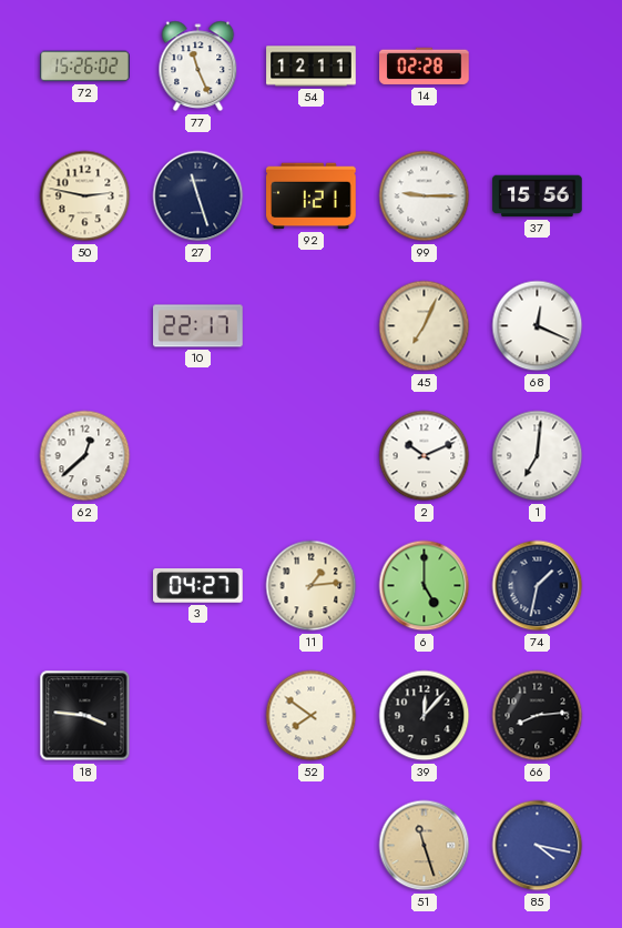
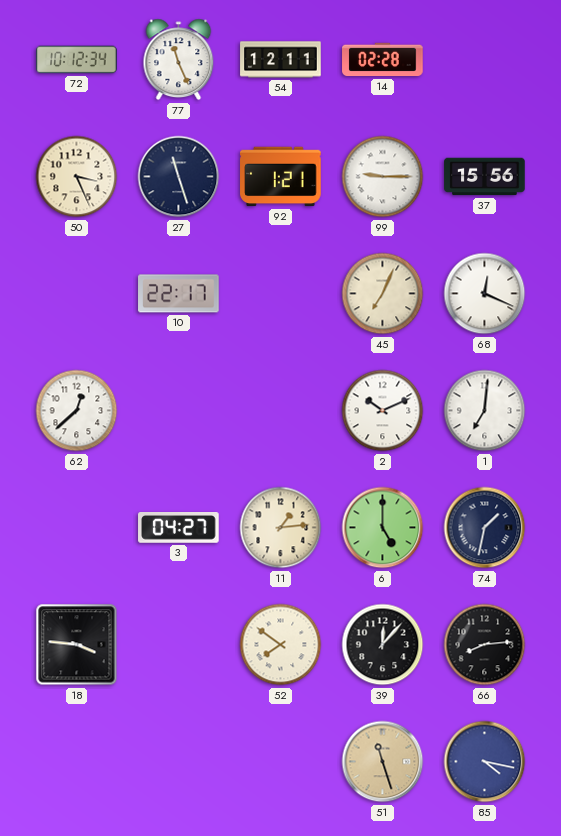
72: 15:26 -> 10:12 (77, 60)
50: 2:47 -> 3:26 (77, 177)
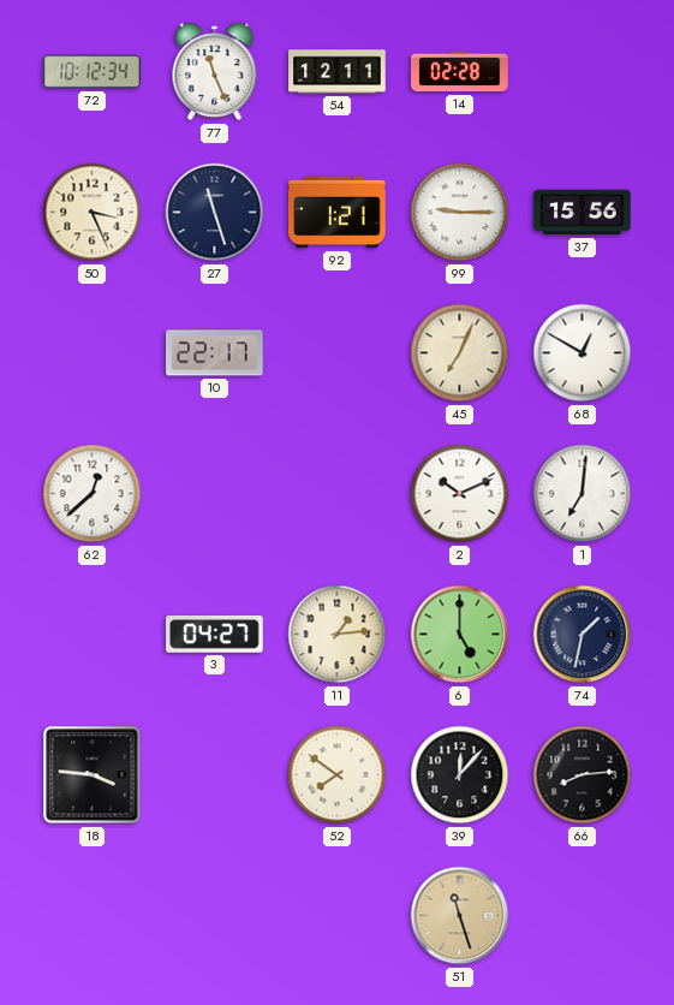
68: 12:19 -> 12:50 (583, 353)
85: 4:17 -> none (485, 762)
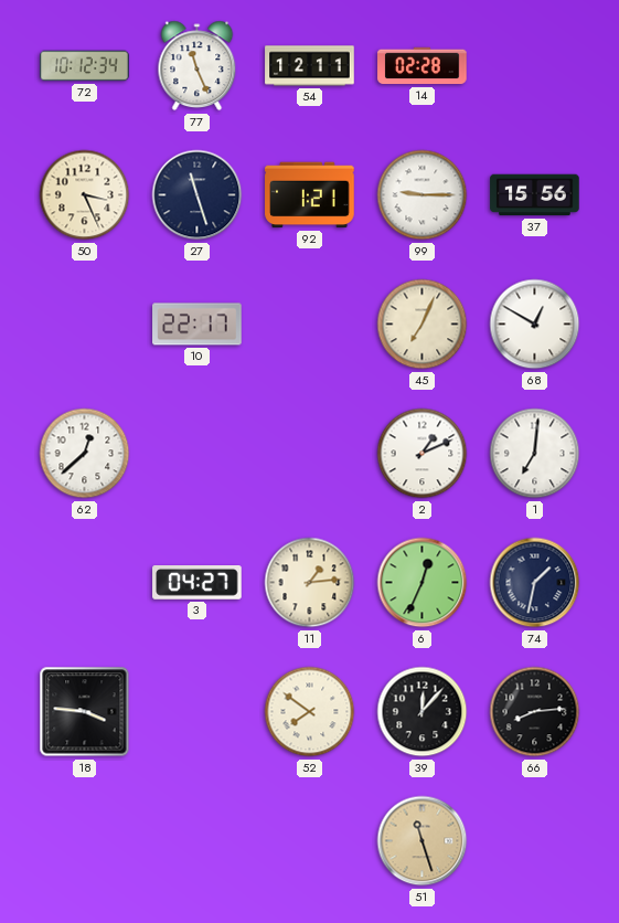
2: 10:11 -> 1:11 (423, 454)
6: 5:00 -> 12:34 (423, 583)
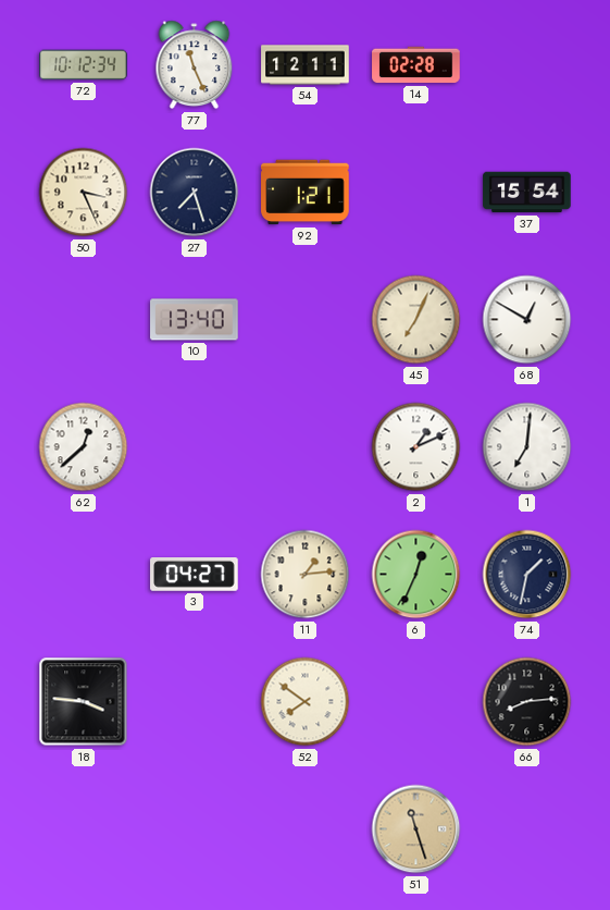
27: 11:27 -> 7:27 (195, 193)
99: 9:15 -> none (423, 195)
37: 15:56 -> 15:54 (527, 193)
10: 22:17 -> 13:40 (195, 320)
39: 12:07 -> none (423, 712)
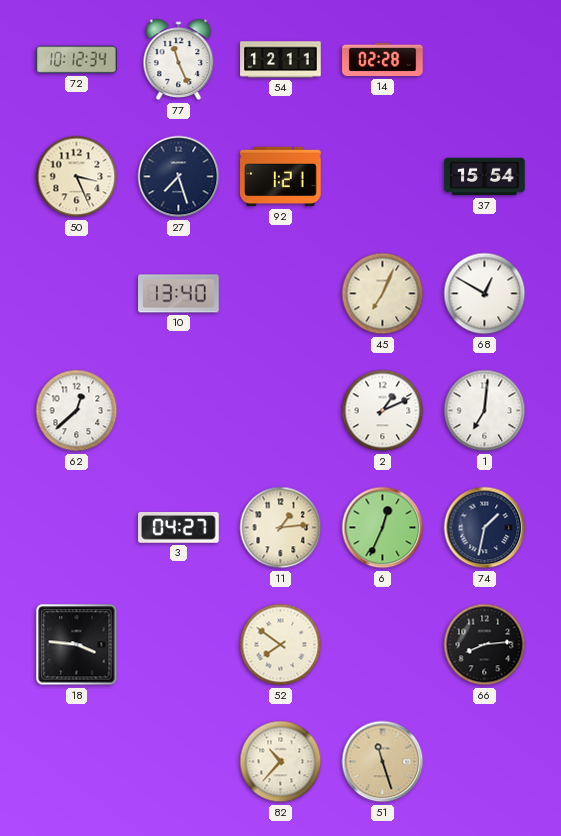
82: none -> 10:37 (281, 762)
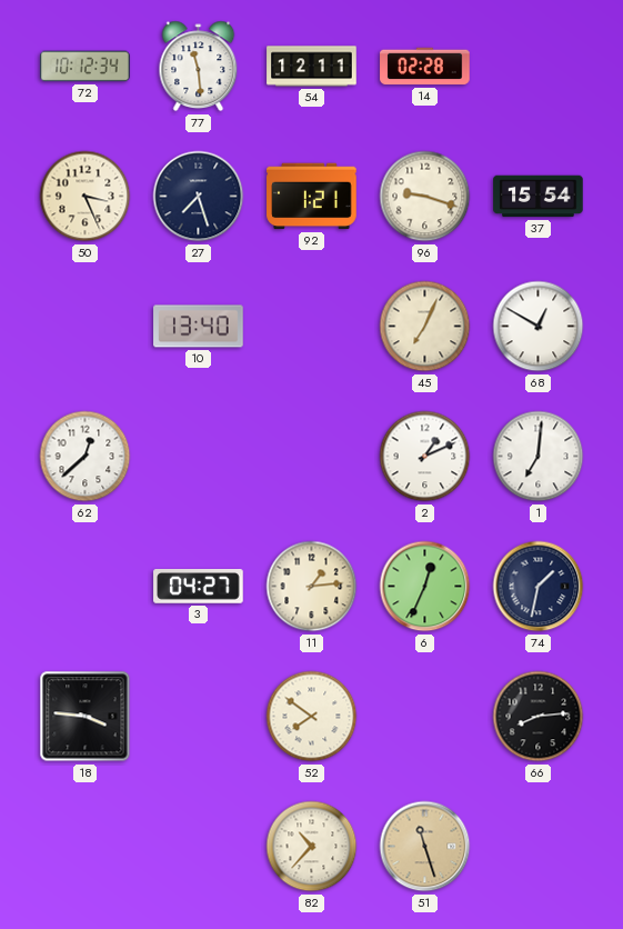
77: 11:26 -> 11:29 (199, 67)
96: none -> 9:18 (425, 197)
